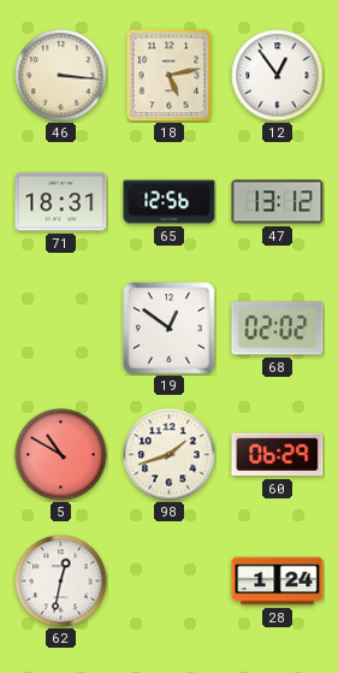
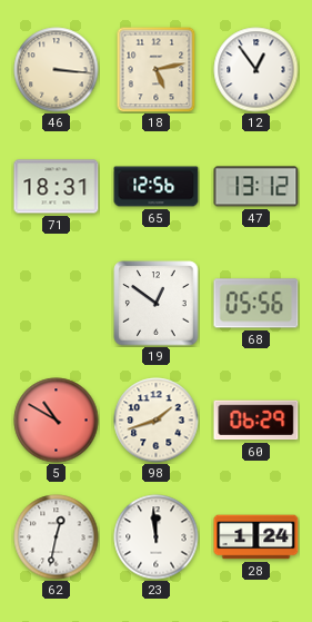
68: 02:02 -> 05:56 (256, 304)
23: none -> 11:59 (157, 537)
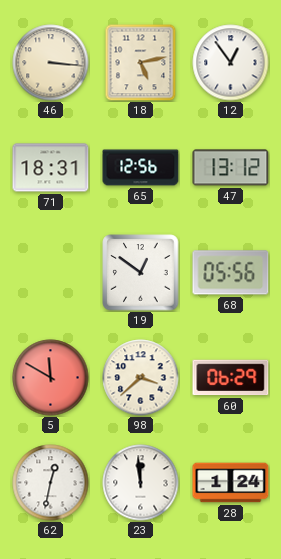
5: 10:50 -> 11:50 (51, 378)
98: 1:42 -> 3:38 (141, 378)
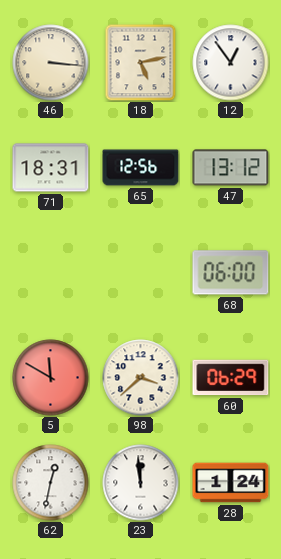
19: 12:51 -> none (141, 273)
68: 05:56 -> 06:00 (231, 273)
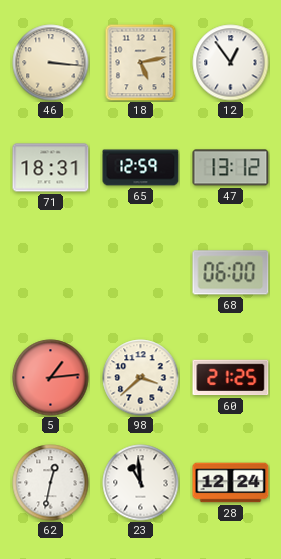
65: 12:56 -> 12:59 (141, 168)
5: 11:50 -> 1:14 (51, 378)
60: 06:29 -> 21:25 (231, 378)
23: 11:59 -> 10:59 (141, 483)
28: 1:24 -> 12:24 (231, 483)
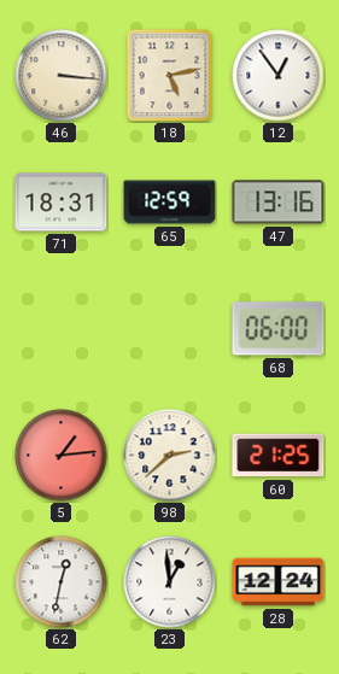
47: 13:12 -> 13:16 (279, 203)
98: 3:38 -> 2:38 (170, 456)
23: 10:59 -> 12:59 (170, 582)
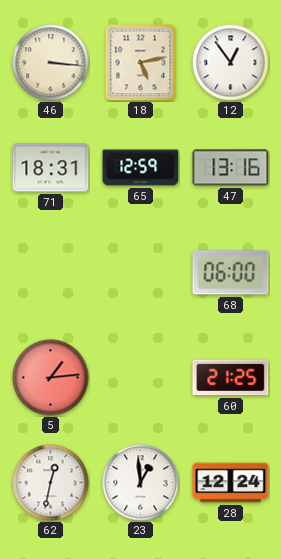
98: 2:38 -> none (170, 456)
